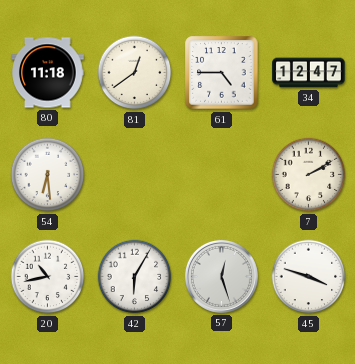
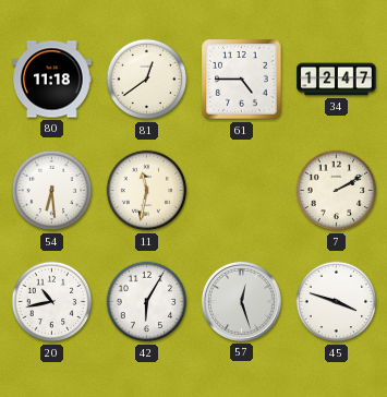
11: none -> 11:32 (147, 191)
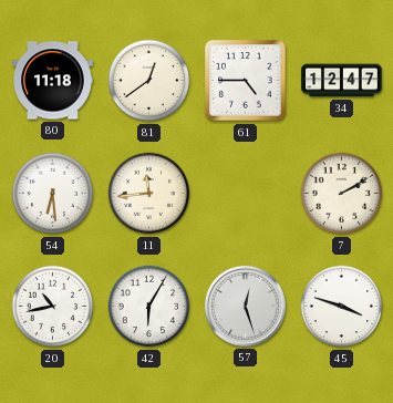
11: 11:32 -> 11:44 (149, 194)
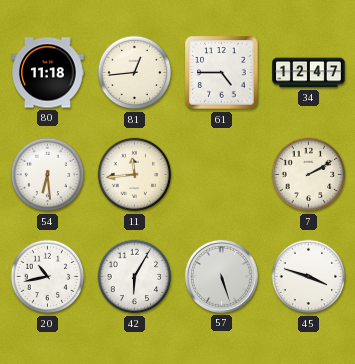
81: 12:39 -> 12:44 (135, 73)
57: 12:27 -> 5:27 (221, 276)
